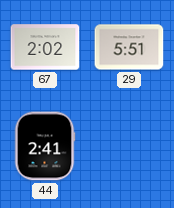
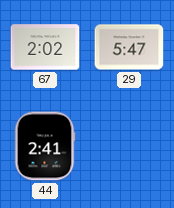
29: 5:51 -> 5:47 (129, 47)
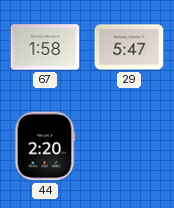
67: 2:02 -> 1:58 (45, 47)
44: 2:41 -> 2:20 (45, 146)
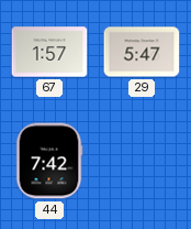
67: 1:58 -> 1:57 (49, 52)
44: 2:20 -> 7:42 (49, 161)
